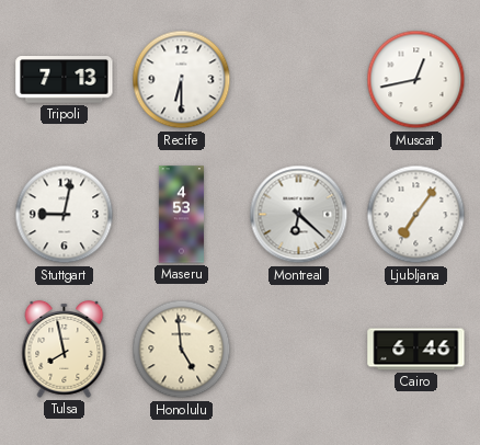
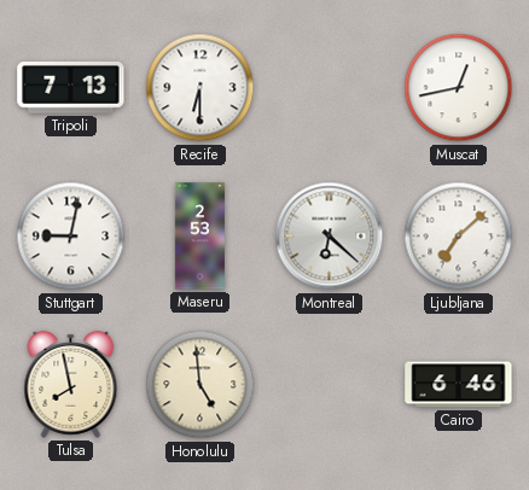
Maseru: 4:53 -> 2:53 (199, 237)
Ljubljana: 7:06 -> 7:08 (459, 237)
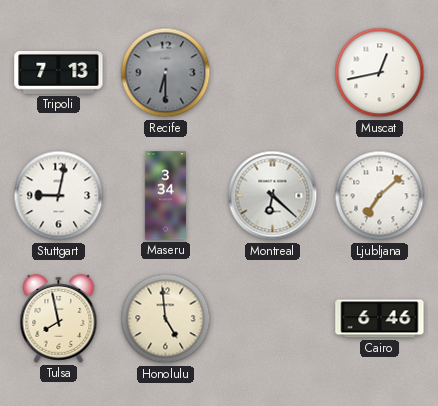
Recife dial: white -> grey (166, 73)
Maseru: 2:53 -> 3:34 (165, 196)
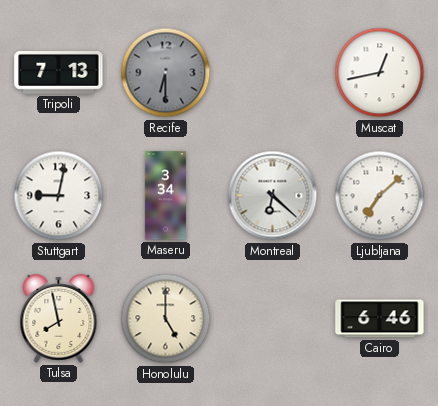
Honolulu: 4:59 -> 5:00 (166, 319)
